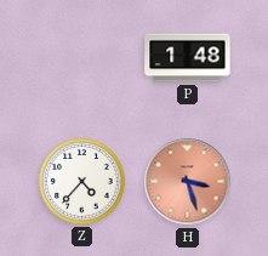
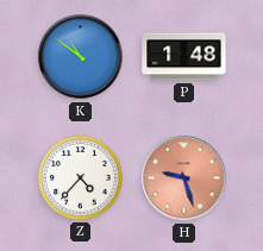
K: none -> 10:51 (81, 57)
H: 3:27 -> 9:27 (184, 178)
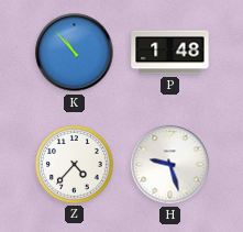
K: 10:51 -> 10:53 (75, 53)
H dial: salmon -> white (170, 165)
